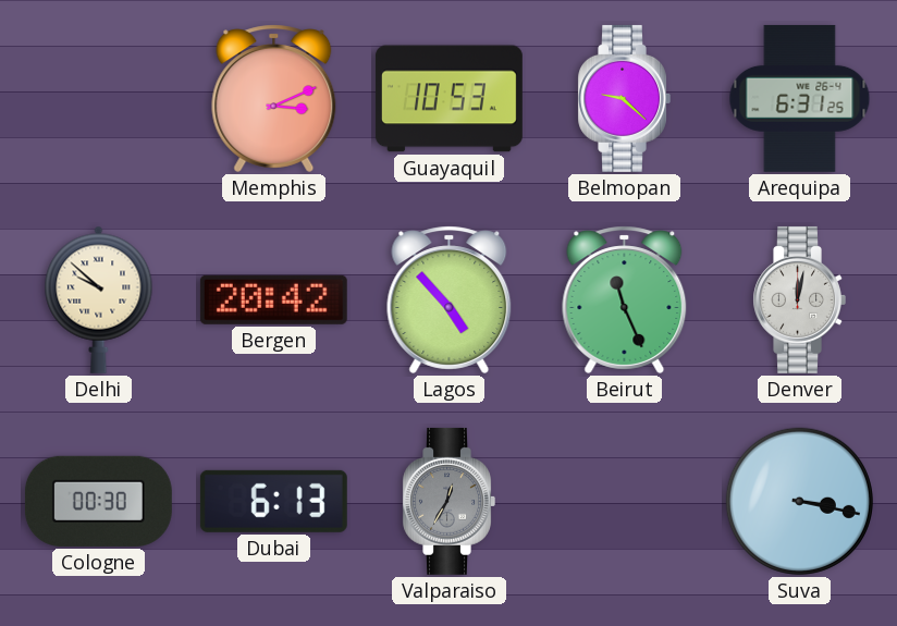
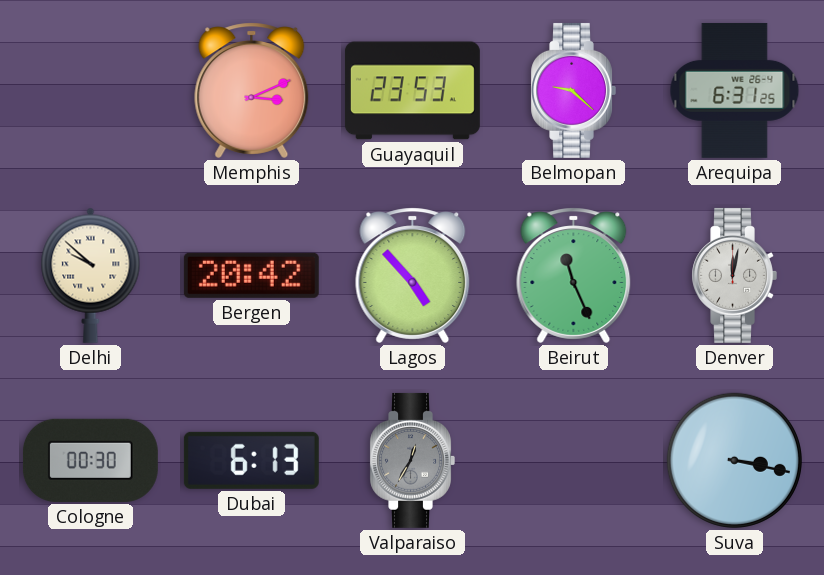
Guayaquil: 10:53 -> 23:53 (412, 91)
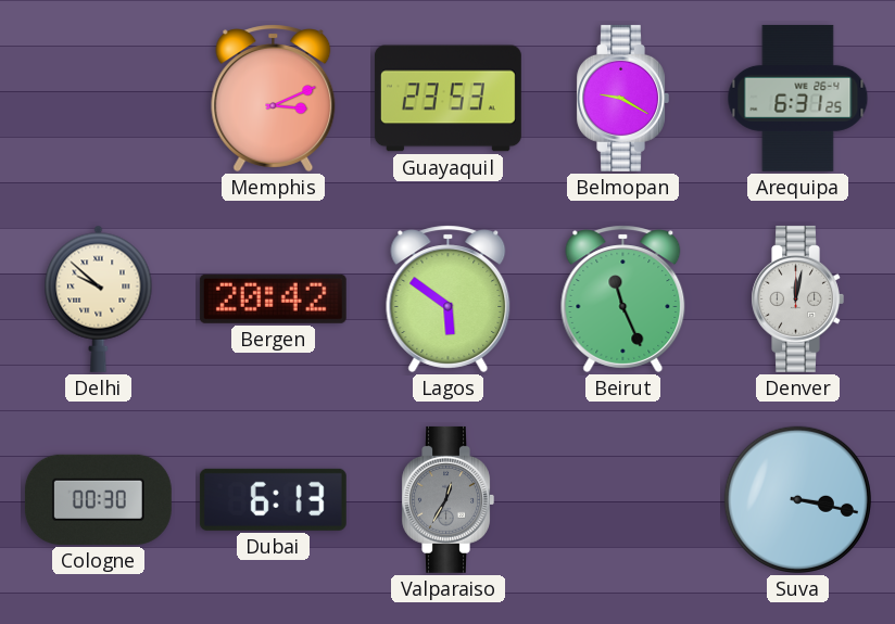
Belmopan: 9:22 -> 9:20 (622, 98)
Lagos: 4:53 -> 5:51 (449, 298)
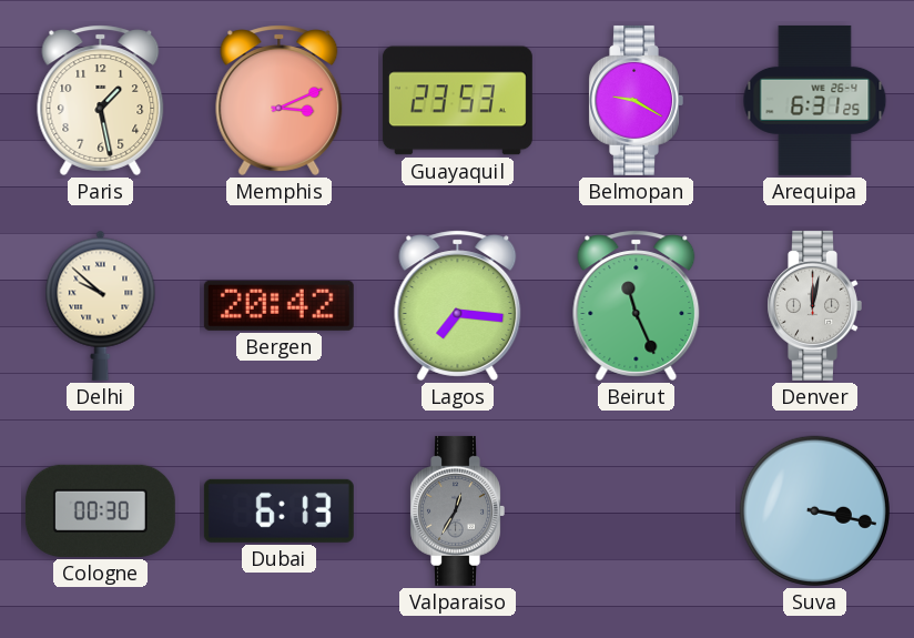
Paris: none -> 1:28 (101, 100)
Lagos: 5:51 -> 7:16 (458, 305)
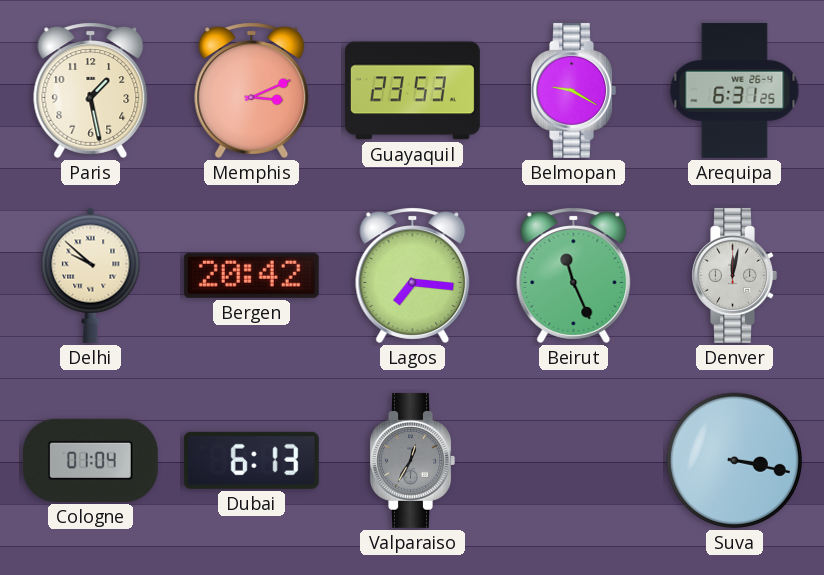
Cologne: 00:30 -> 01:04 (90, 460)
